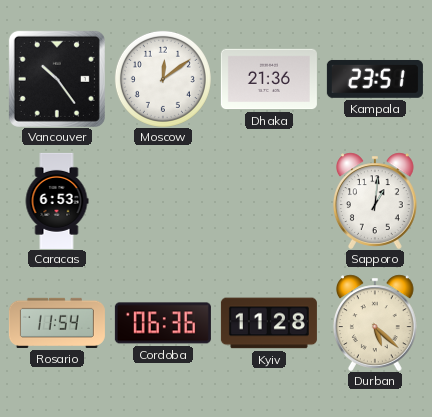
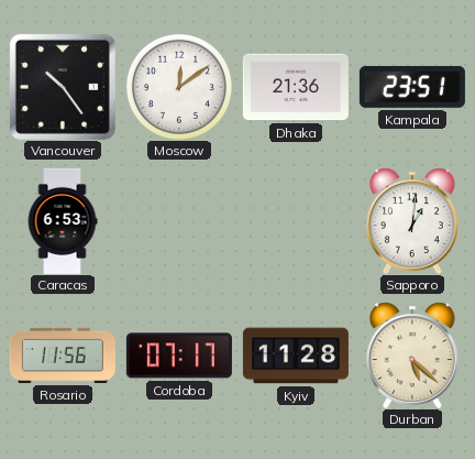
Rosario: 11:54 -> 11:56 (63, 356)
Cordoba: 06:36 -> 07:17 (179, 356)
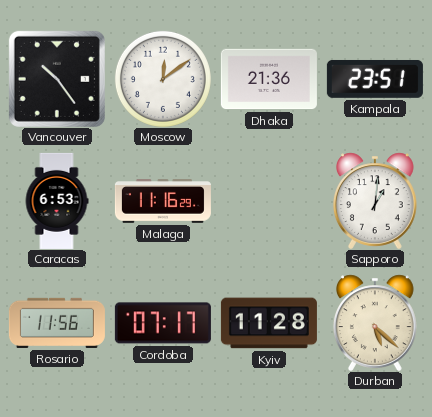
Malaga: none -> 11:16 (163, 201)
